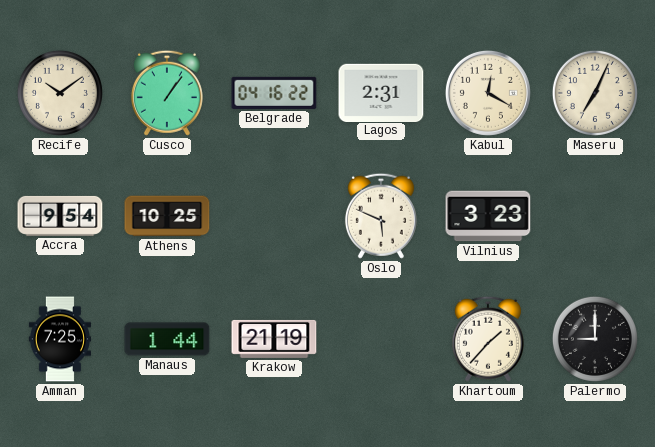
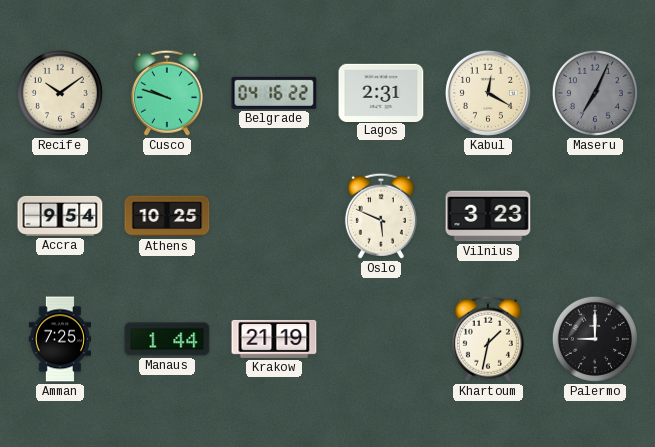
Cusco: 1:06 -> 9:48 (167, 93)
Maseru dial: cream -> grey (595, 93)
Khartoum: 1:37 -> 1:32 (488, 339)
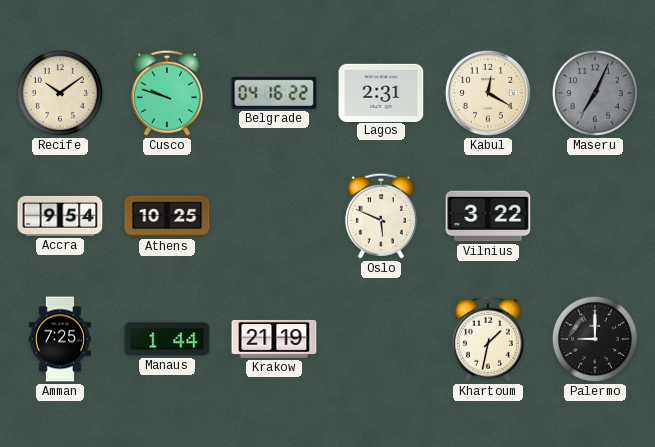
Vilnius: 3:23 -> 3:22 (488, 216)
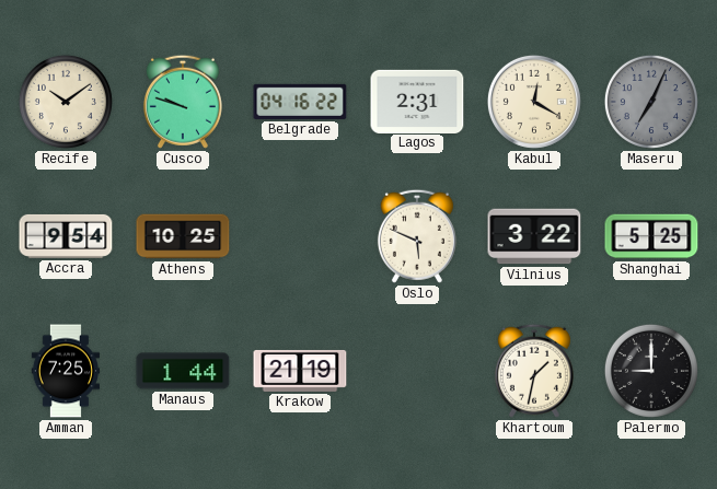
Shanghai: none -> 5:25 (651, 236)
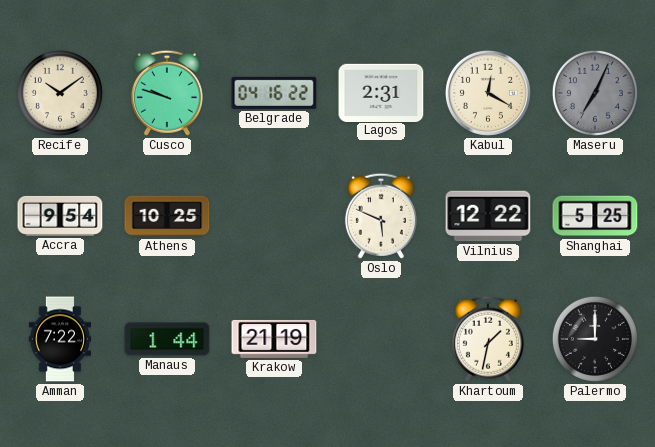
Vilnius: 3:22 -> 12:22 (488, 216)
Amman: 7:25 -> 7:22 (59, 339)
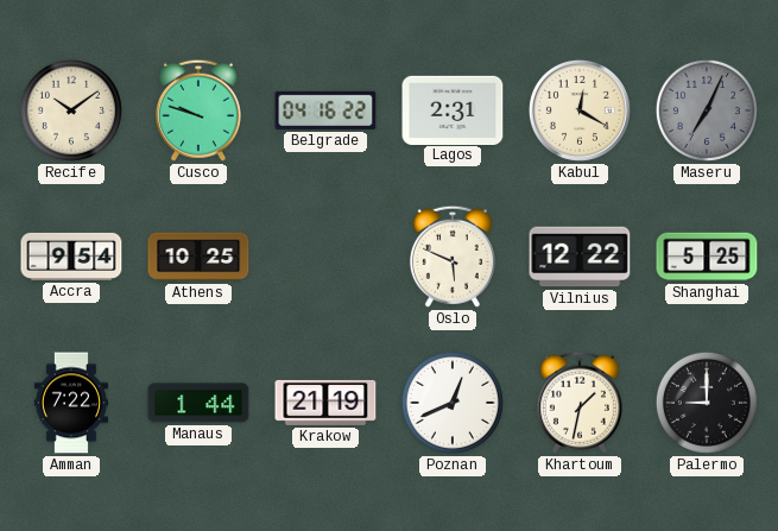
Poznan: none -> 12:41 (453, 403)
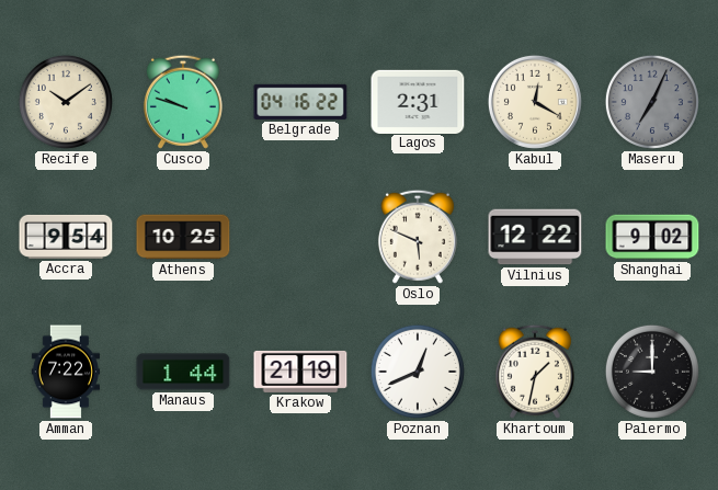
Shanghai: 5:25 -> 9:02 (652, 237)
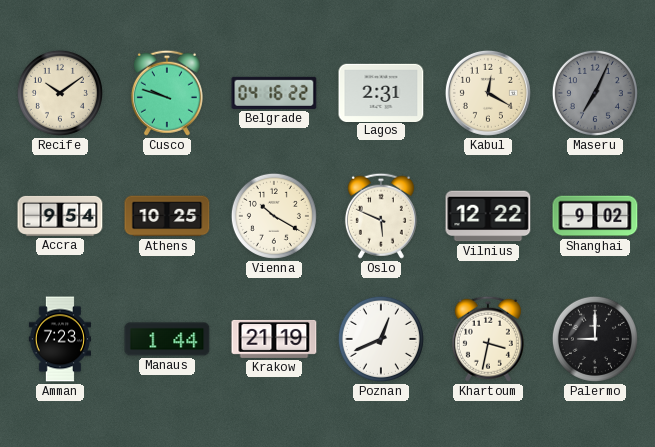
Vienna: none -> 10:20 (274, 216)
Amman: 7:22 -> 7:23 (59, 339)
Khartoum: 1:32 -> 3:32 (488, 339)
